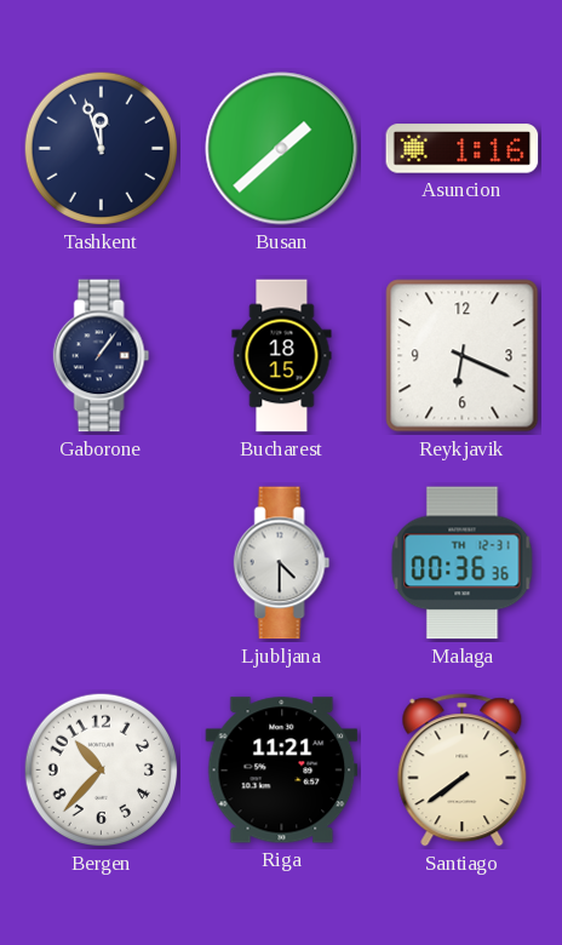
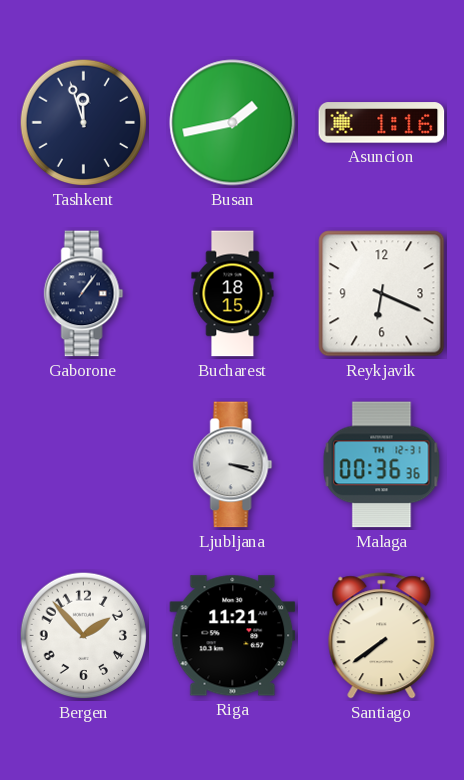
Busan: 1:38 -> 1:43 (233, 123)
Ljubljana: 4:30 -> 3:18 (233, 465)
Bergen: 10:37 -> 1:53 (84, 636)
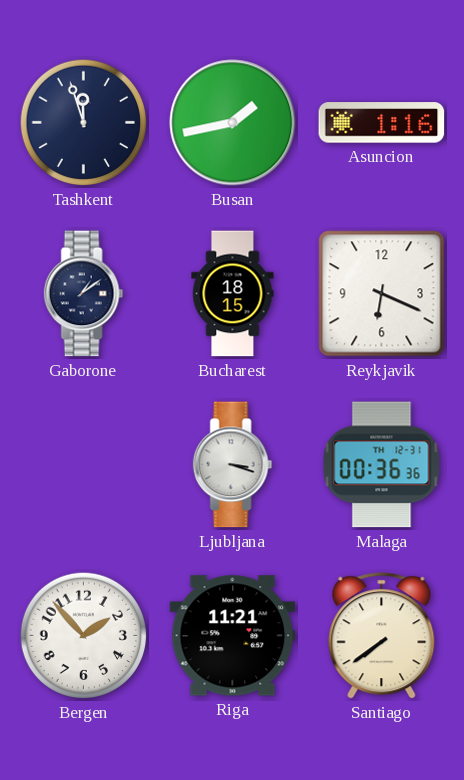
Gaborone: 1:06 -> 1:09 (84, 294)
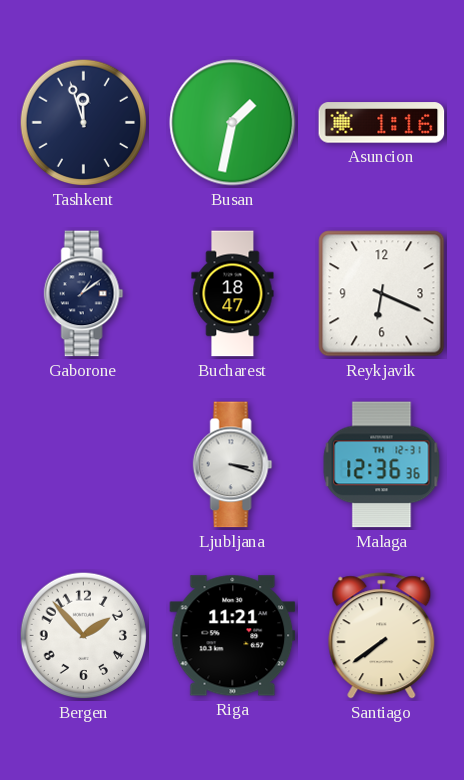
Busan: 1:43 -> 1:32 (233, 123)
Bucharest: 18:15 -> 18:47 (233, 294)
Malaga: 00:36 -> 12:36 (382, 465)
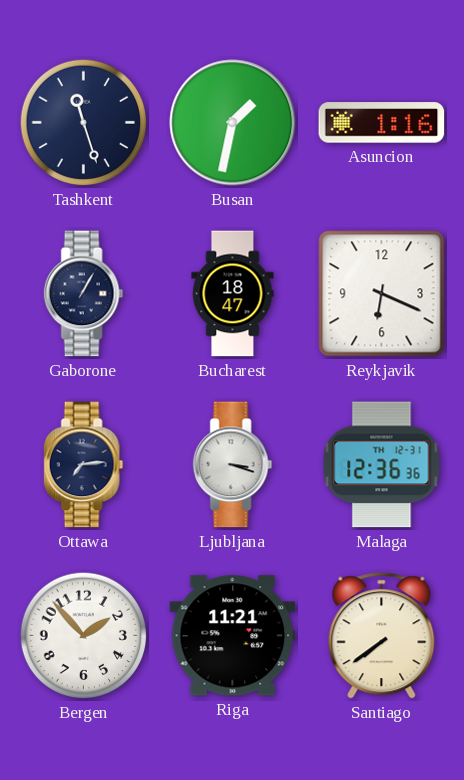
Tashkent: 11:57 -> 11:27 (84, 123)
Gaborone: 1:09 -> 1:05 (84, 294)
Ottawa: none -> 7:14 (84, 465)
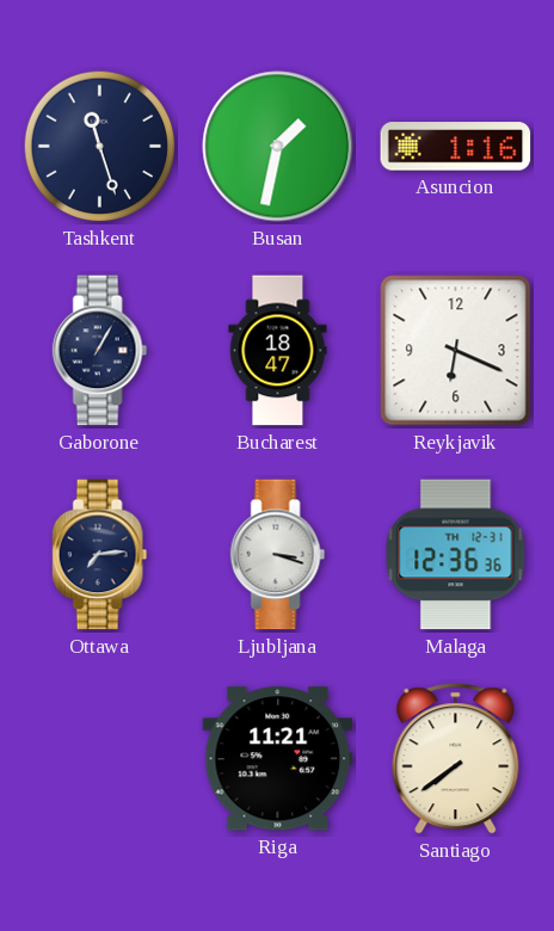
Bergen: 1:53 -> none (84, 636)
